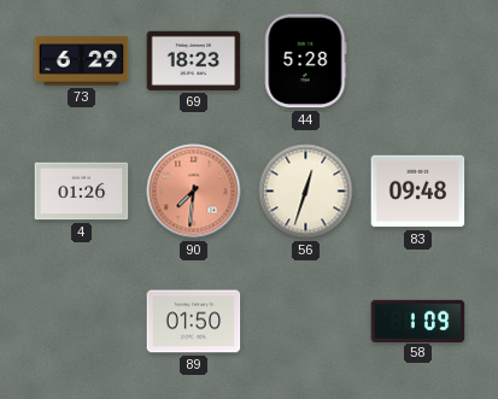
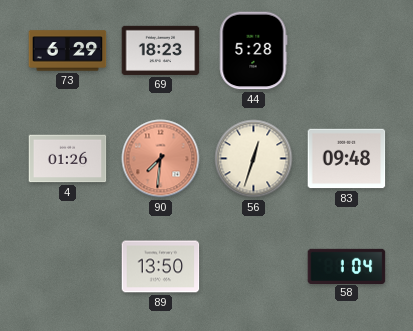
89: 01:50 -> 13:50 (161, 267)
58: 1:09 -> 1:04 (347, 266)
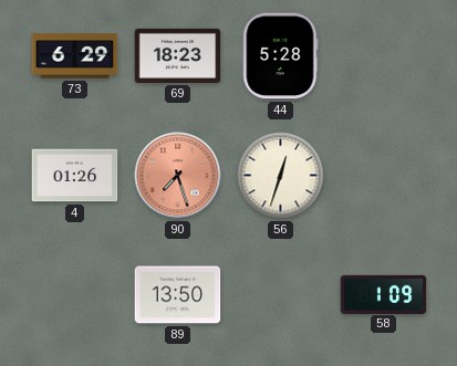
90: 7:31 -> 7:27 (178, 176)
83: 09:48 -> none (347, 159)
58: 1:04 -> 1:09 (384, 294)
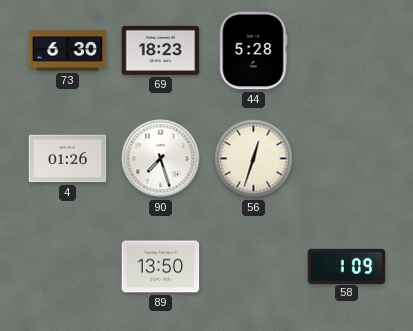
73: 6:29 -> 6:30 (68, 51)
90 dial: salmon -> white (161, 159)
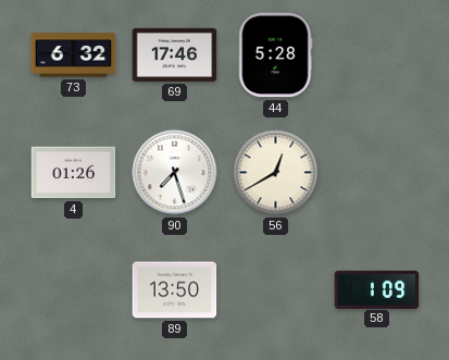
73: 6:30 -> 6:32 (74, 55)
69: 18:23 -> 17:46 (175, 54)
56: 12:33 -> 12:40 (276, 173)
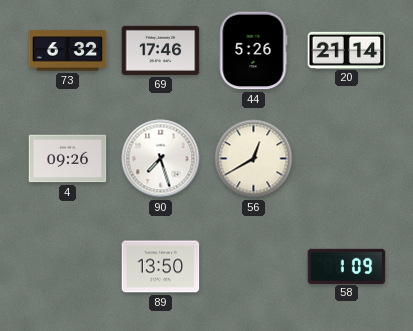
44: 5:28 -> 5:26 (254, 51)
20: none -> 21:14 (347, 50)
4: 01:26 -> 09:26 (68, 159)
